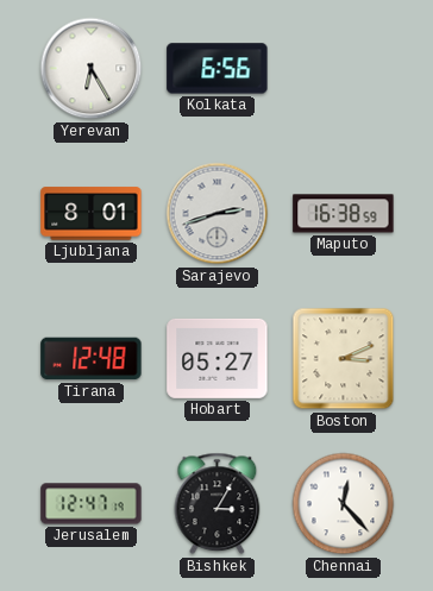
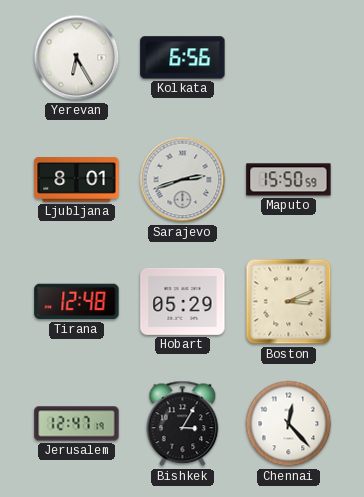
Maputo: 16:38 -> 15:50 (289, 180)
Hobart: 05:27 -> 05:29 (183, 301)
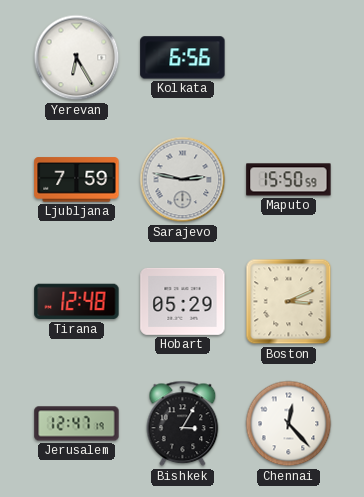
Ljubljana: 8:01 -> 7:59 (77, 180)
Sarajevo: 2:42 -> 2:47 (183, 180)
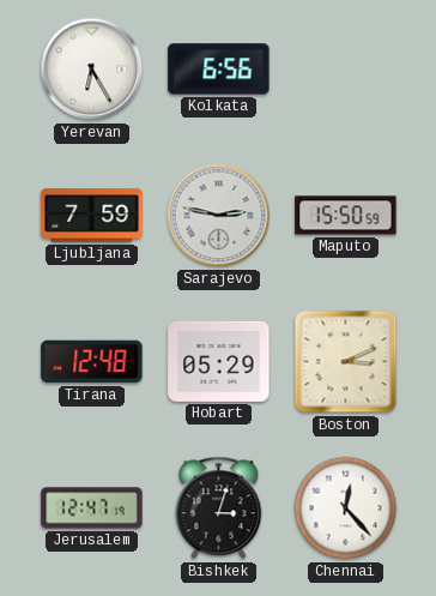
Bishkek: 3:05 -> 3:03 (219, 508)
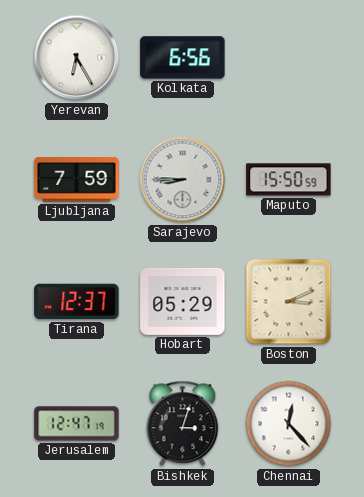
Sarajevo: 2:47 -> 8:45 (183, 180)
Tirana: 12:48 -> 12:37 (77, 302)
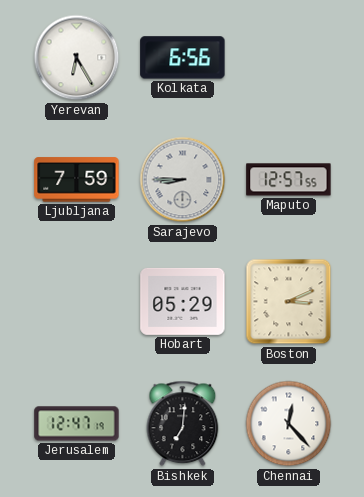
Maputo: 15:50 -> 12:57 (289, 180)
Tirana: 12:37 -> none (77, 302)
Bishkek: 3:03 -> 7:01 (183, 424)
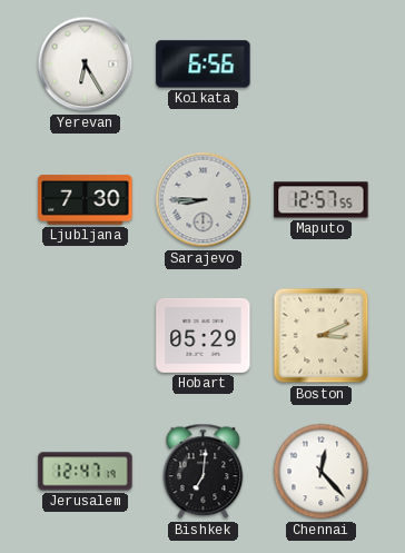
Ljubljana: 7:59 -> 7:30 (86, 200)
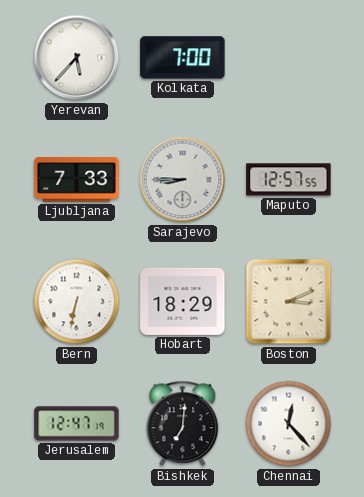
Yerevan: 6:25 -> 5:37 (77, 58)
Kolkata: 6:56 -> 7:00 (183, 58)
Ljubljana: 7:30 -> 7:33 (77, 180)
Bern: none -> 6:32 (77, 302)
Hobart: 05:29 -> 18:29 (183, 301)
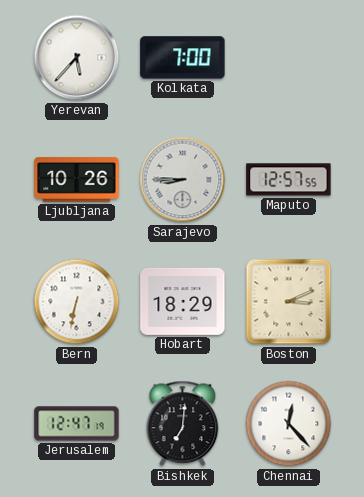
Ljubljana: 7:33 -> 10:26 (77, 180)
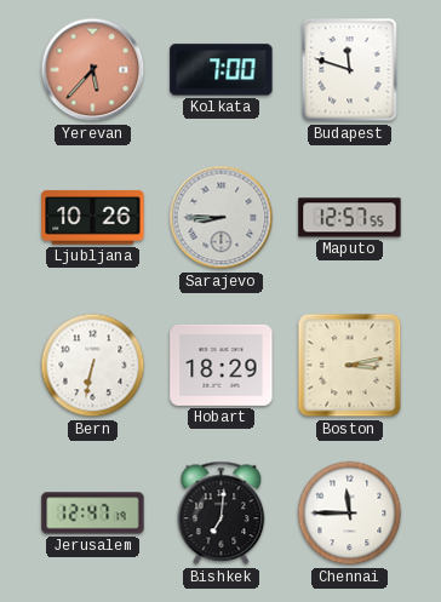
Yerevan dial: white -> salmon (93, 70)
Budapest: none -> 11:48 (350, 70)
Boston: 3:11 -> 3:13 (350, 366)
Chennai: 12:23 -> 11:45 (350, 514)
